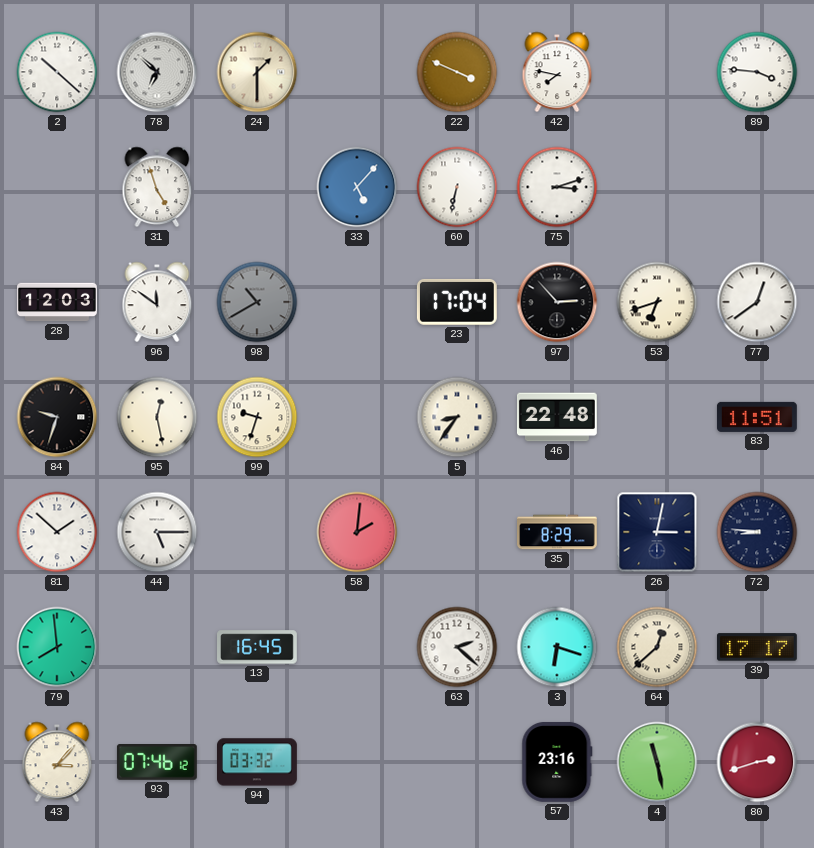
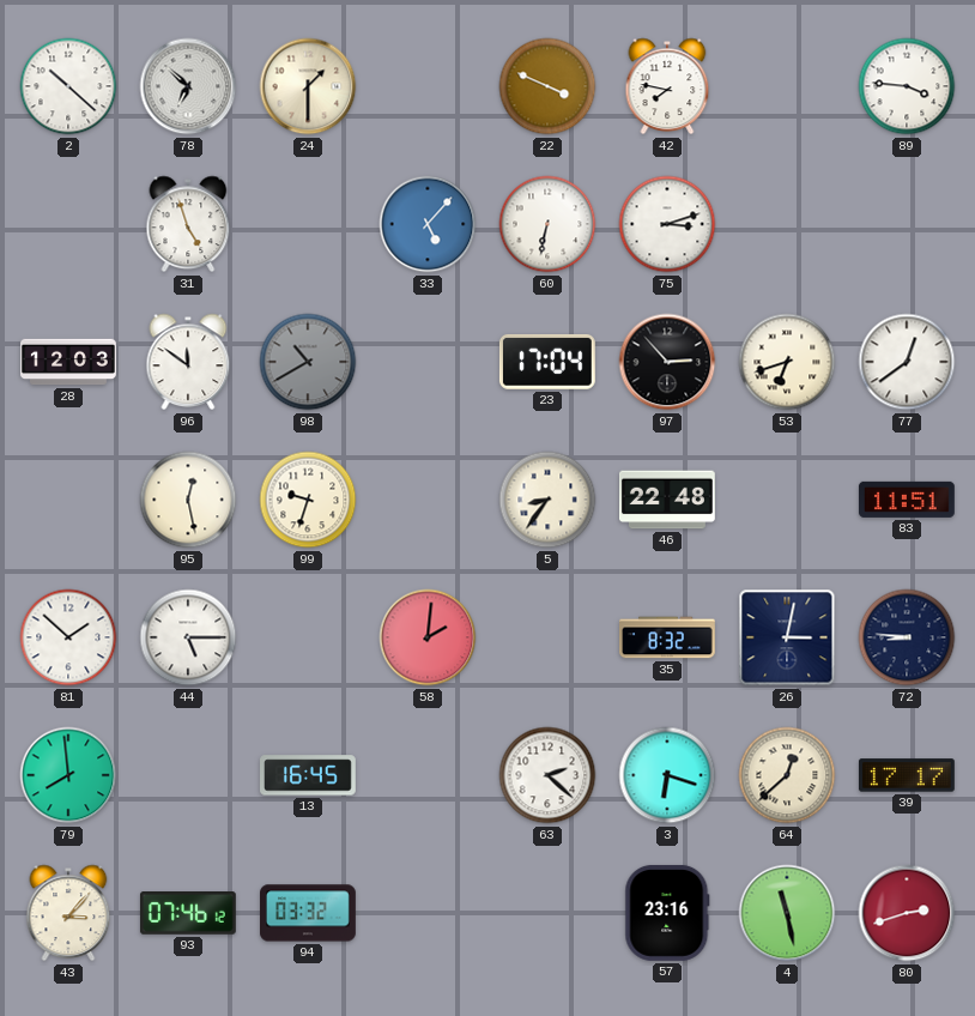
84: 9:33 -> none (57, 417)
35: 8:29 -> 8:32 (668, 637)
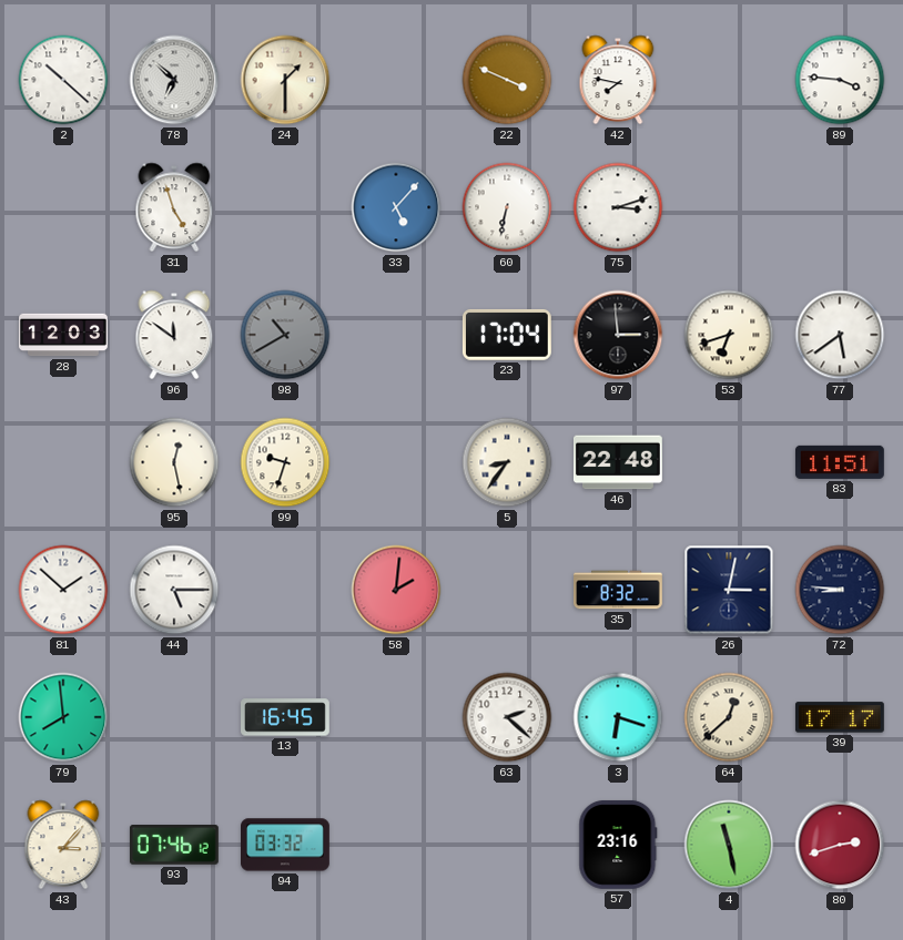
97: 2:53 -> 2:59 (618, 335)
77: 12:39 -> 5:39 (840, 335)
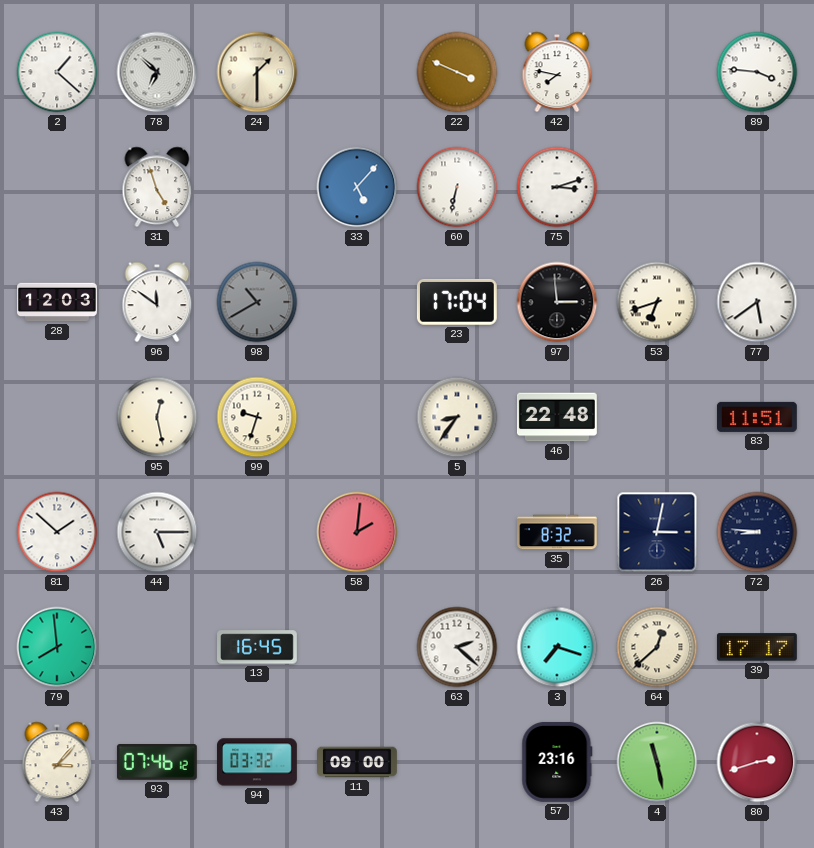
2: 10:22 -> 1:22 (57, 72)
3: 6:18 -> 7:18 (557, 647)
11: none -> 09:00 (357, 762)
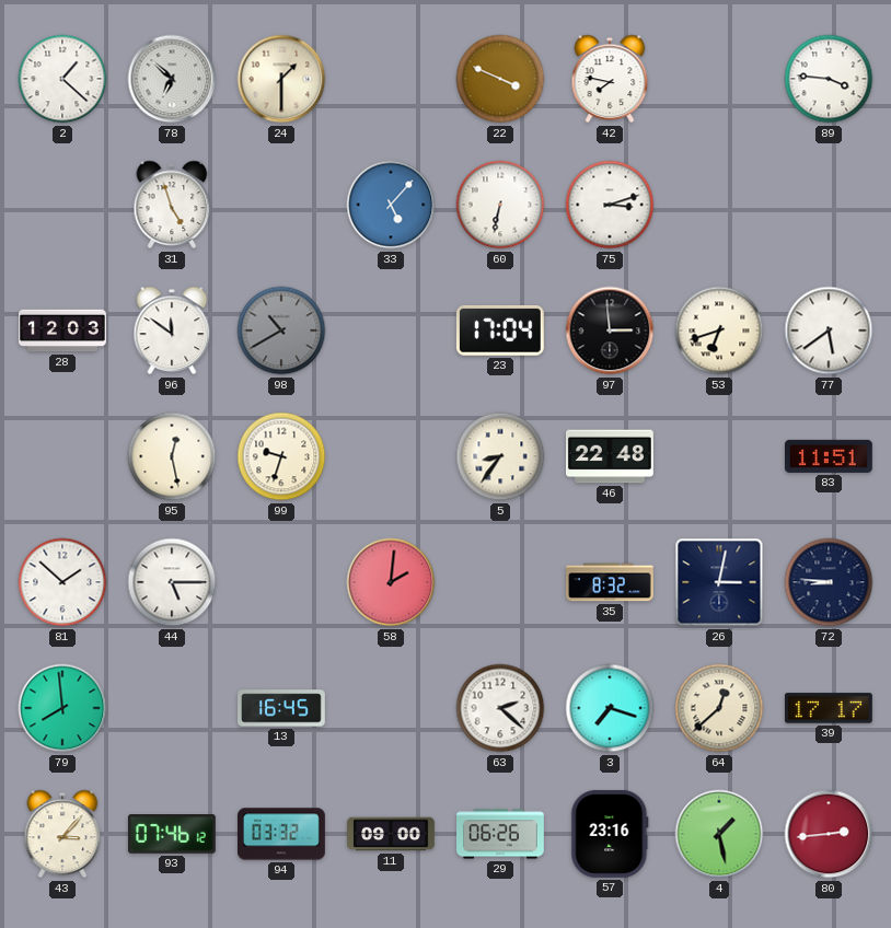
29: none -> 06:26 (501, 834)
4: 11:28 -> 1:28 (719, 834)
80: 2:42 -> 2:44 (829, 834)
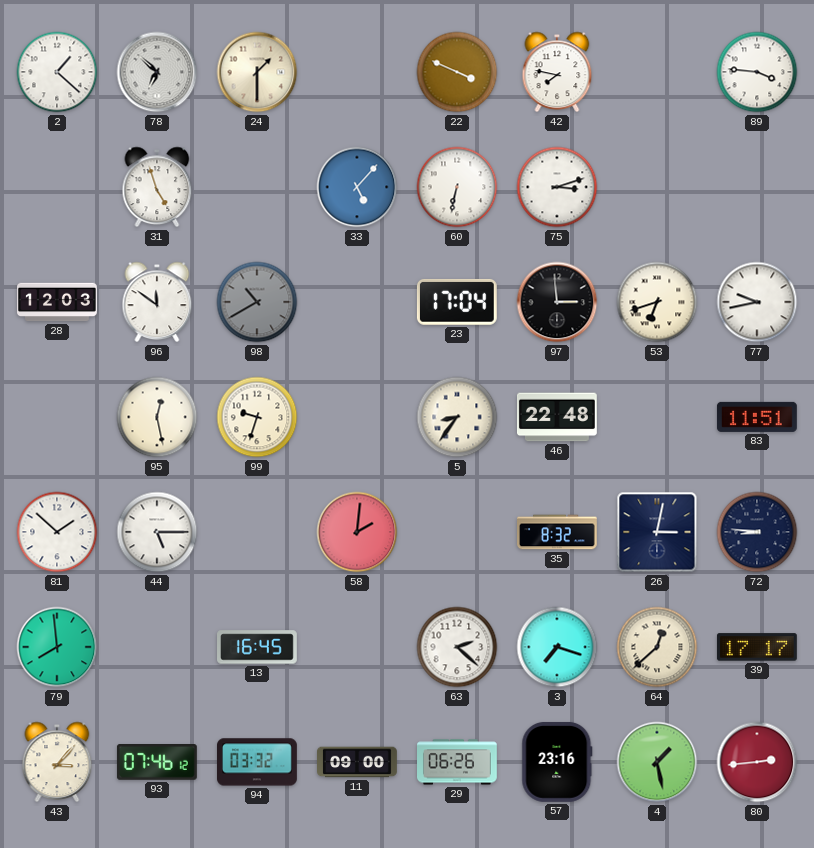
77: 5:39 -> 9:43 (757, 302)
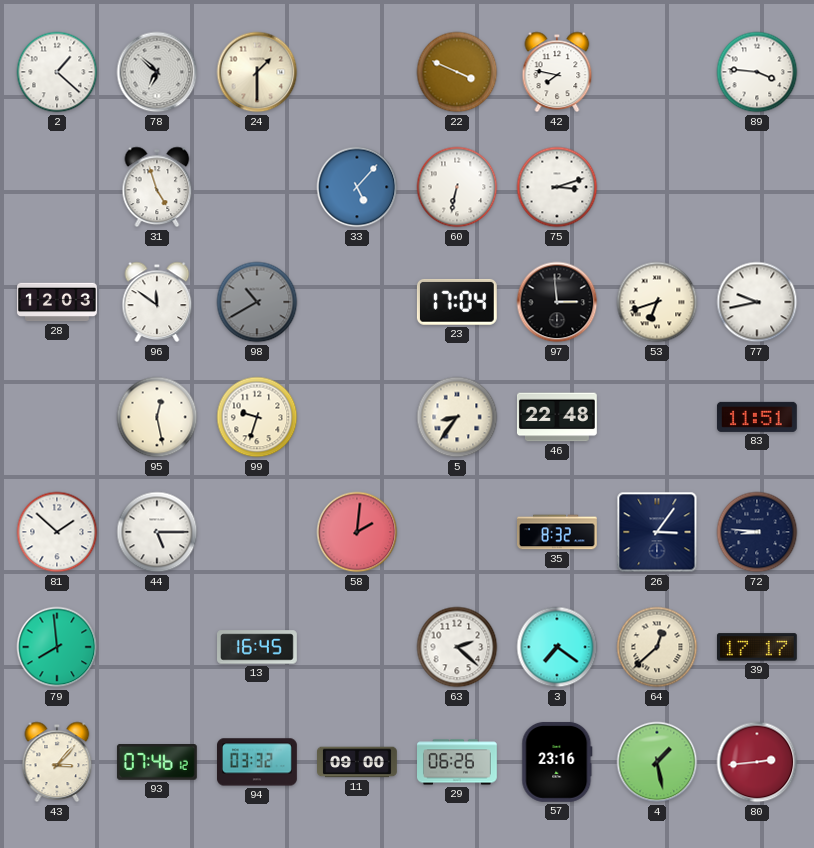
26: 3:02 -> 3:06 (657, 532)
3: 7:18 -> 7:21 (557, 647)
